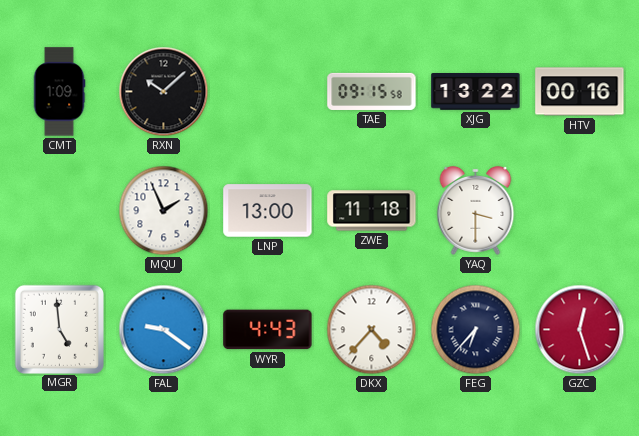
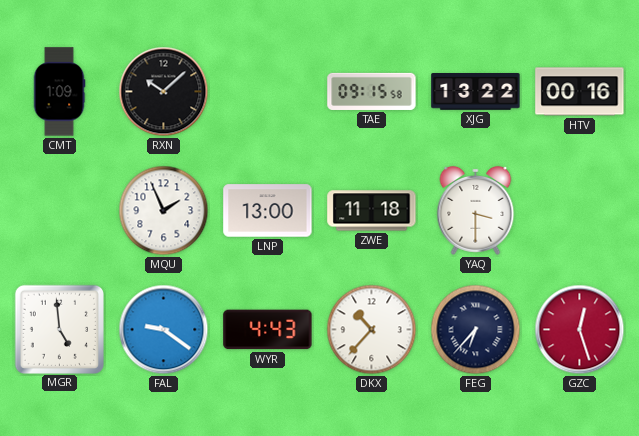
DKX: 4:37 -> 10:37 (372, 330)
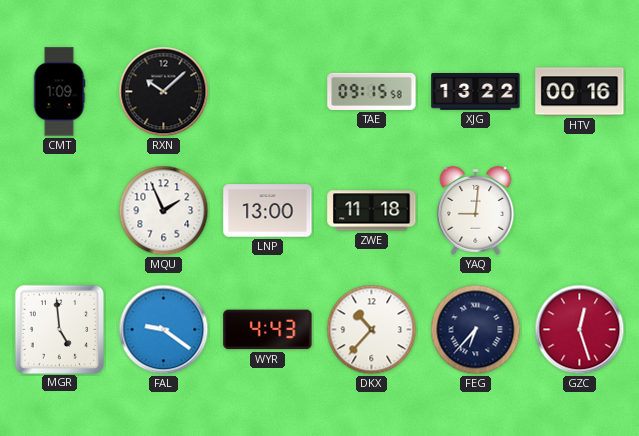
YAQ: 3:30 -> 9:01 (476, 210)
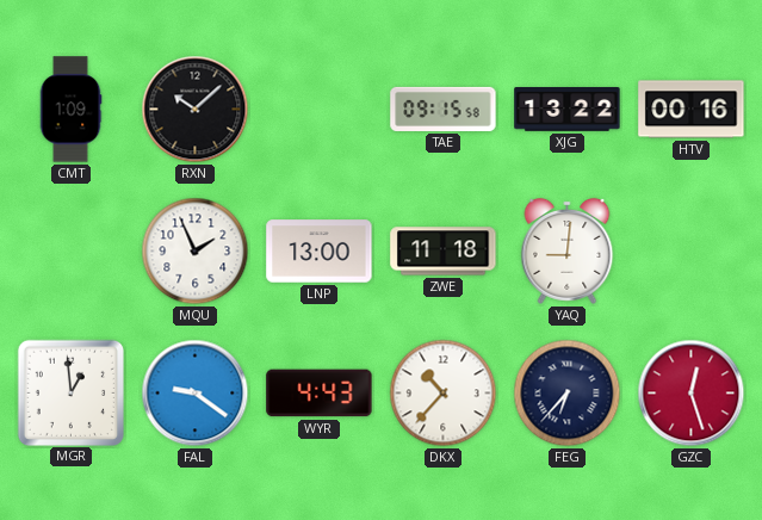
MGR: 4:59 -> 12:59 (70, 392)
